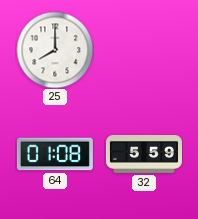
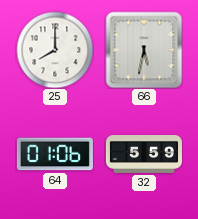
66: none -> 5:32 (144, 50)
64: 01:08 -> 01:06 (55, 154)
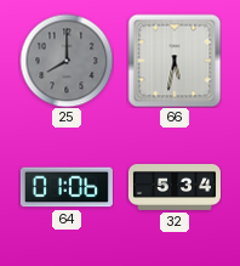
25 dial: white -> grey (67, 61)
32: 5:59 -> 5:34 (175, 188)
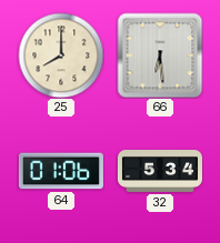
25 dial: grey -> cream (61, 55)
66: 5:32 -> 6:29 (160, 55)
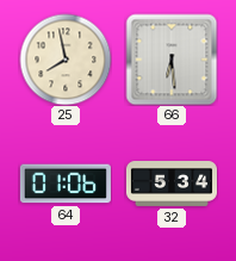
25: 8:00 -> 7:58 (66, 60)
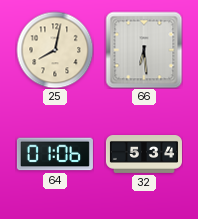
25: 7:58 -> 8:02 (55, 50)
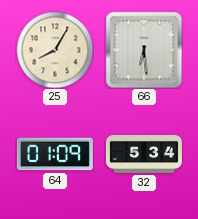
25: 8:02 -> 8:05 (55, 50)
64: 01:06 -> 01:09 (55, 154)
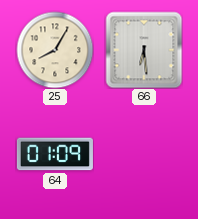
32: 5:34 -> none (144, 155)
